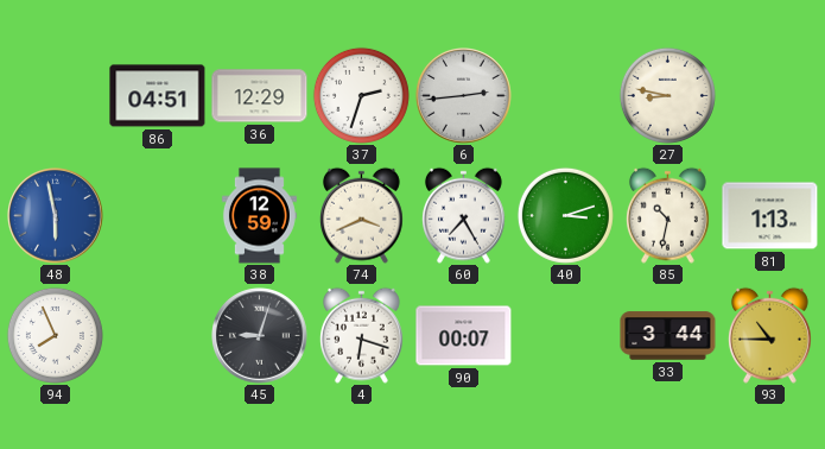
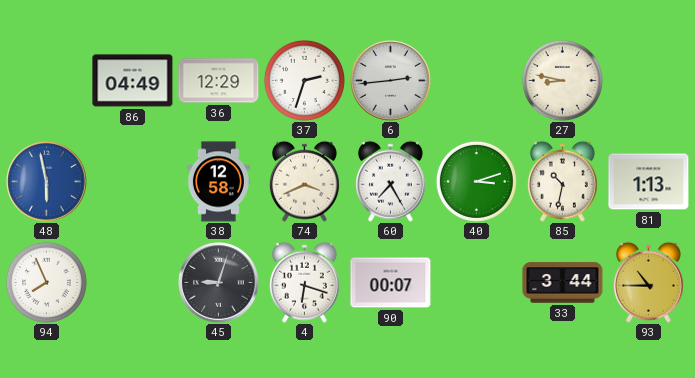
86: 04:51 -> 04:49 (133, 81)
38: 12:59 -> 12:58 (218, 182)
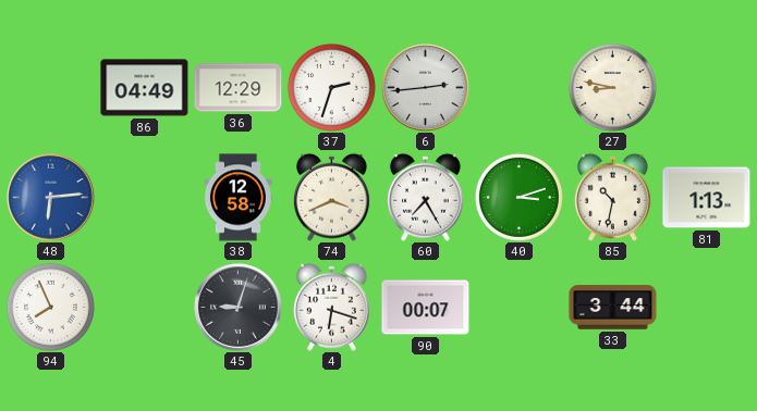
48: 5:58 -> 6:14 (51, 198)
93: 10:45 -> none (648, 282)
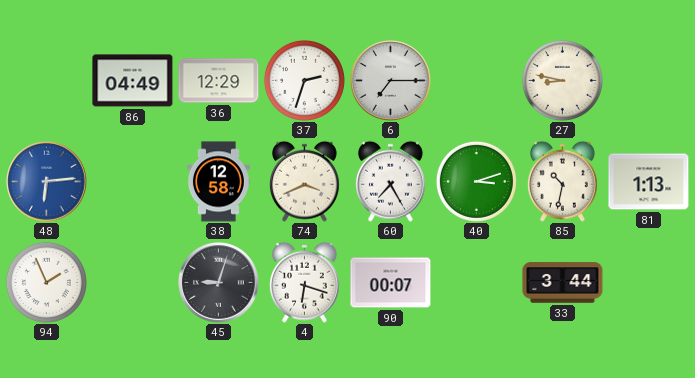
6: 2:44 -> 7:15 (391, 81)
94: 7:56 -> 1:56 (46, 282)
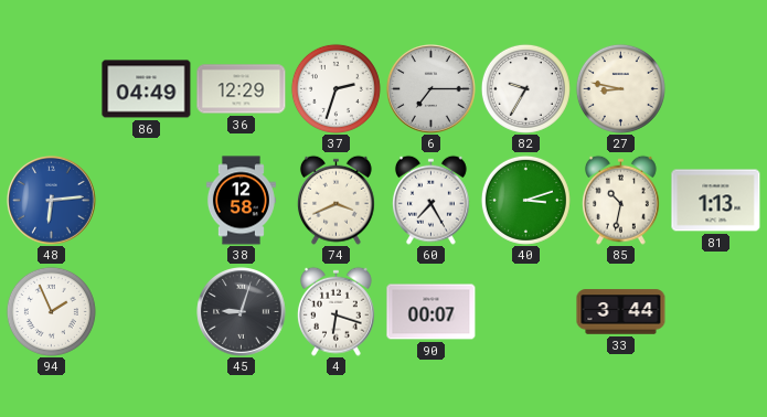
82: none -> 9:35 (525, 88)
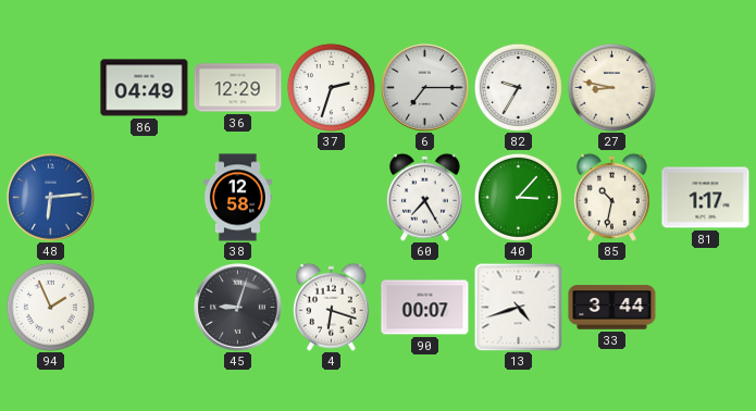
74: 3:41 -> none (335, 200)
40: 3:12 -> 3:07 (518, 197)
81: 1:13 -> 1:17 (706, 198)
13: none -> 4:42 (518, 307)
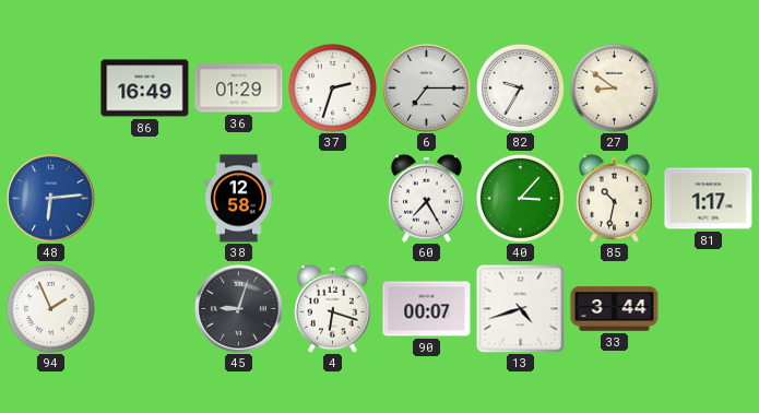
86: 04:49 -> 16:49 (145, 88)
36: 12:29 -> 01:29 (239, 88)
27: 8:47 -> 8:51 (614, 87)
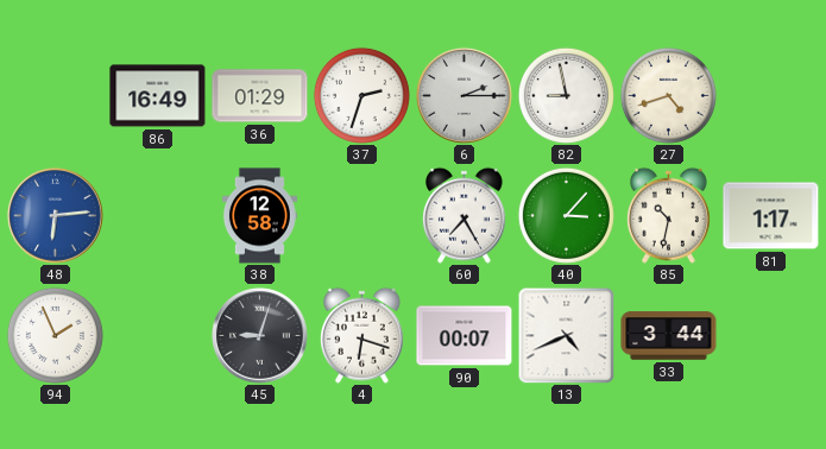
6: 7:15 -> 2:15 (465, 96)
82: 9:35 -> 8:58 (566, 95)
27: 8:51 -> 4:42 (668, 95)
13: 4:42 -> 4:41 (566, 335)
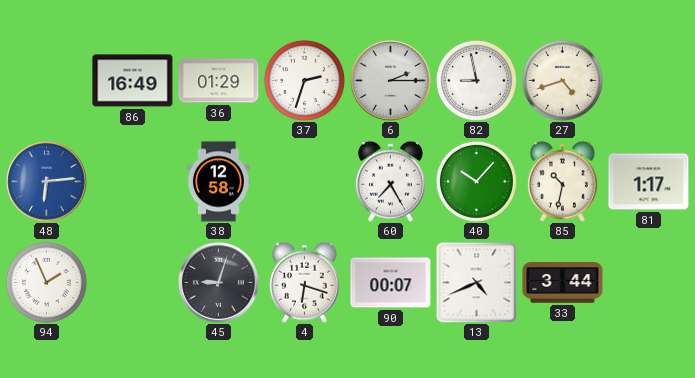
40: 3:07 -> 10:07 (476, 181)
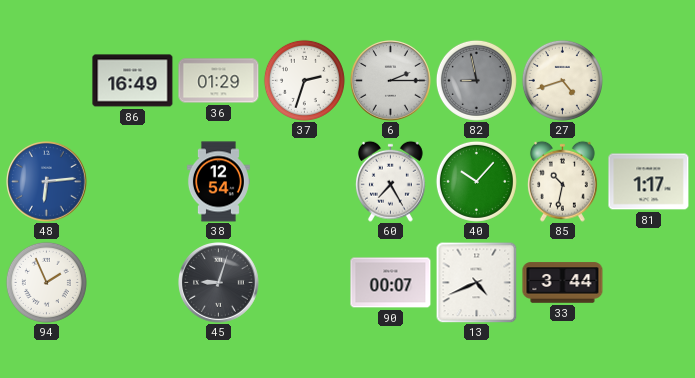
82 dial: white -> grey (476, 80)
38: 12:58 -> 12:54 (218, 182)
4: 6:18 -> none (304, 282)
